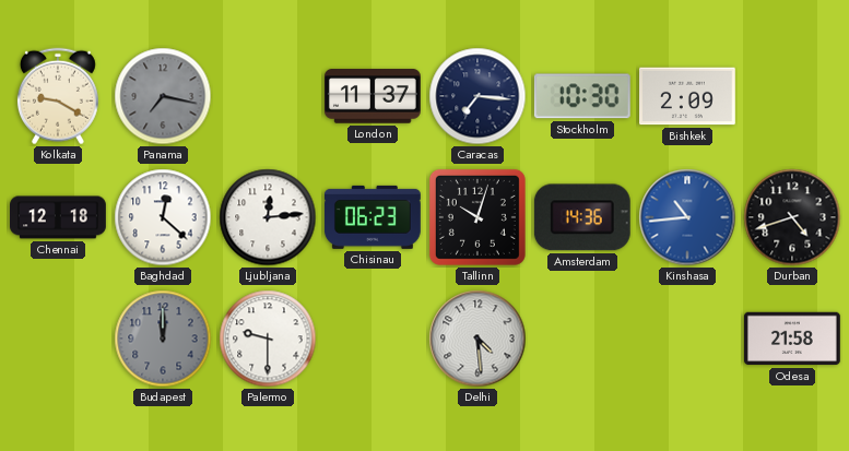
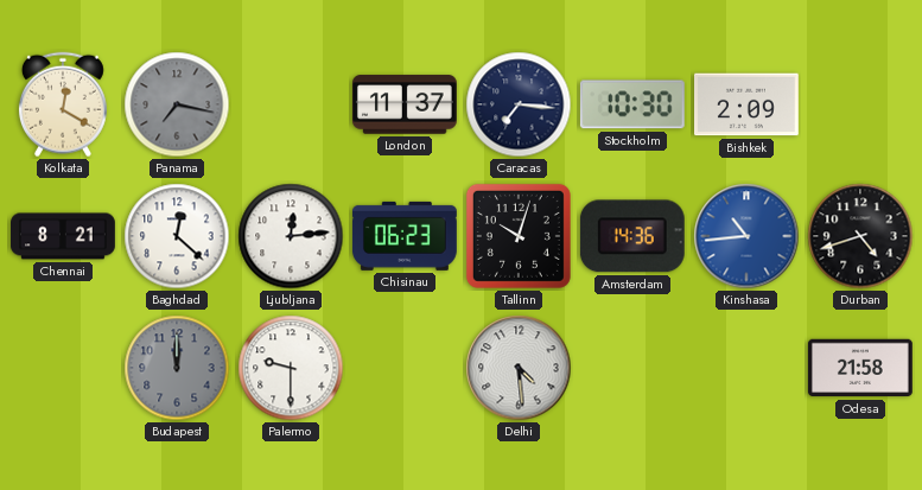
Kolkata: 9:20 -> 12:20 (63, 104)
Chennai: 12:18 -> 8:21 (64, 236)
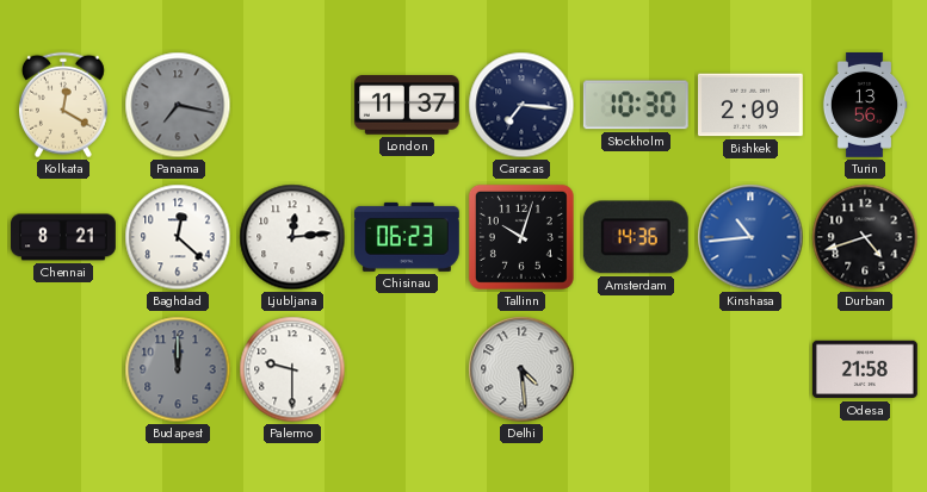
Turin: none -> 13:56 (865, 106)
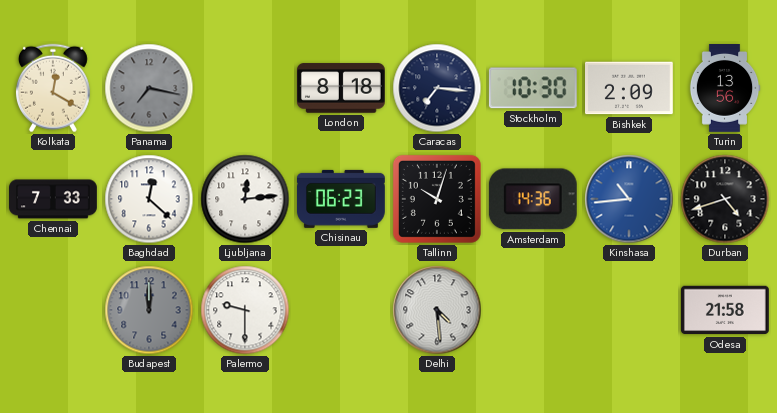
London: 11:37 -> 8:18 (341, 88)
Chennai: 8:21 -> 7:33 (54, 199)
